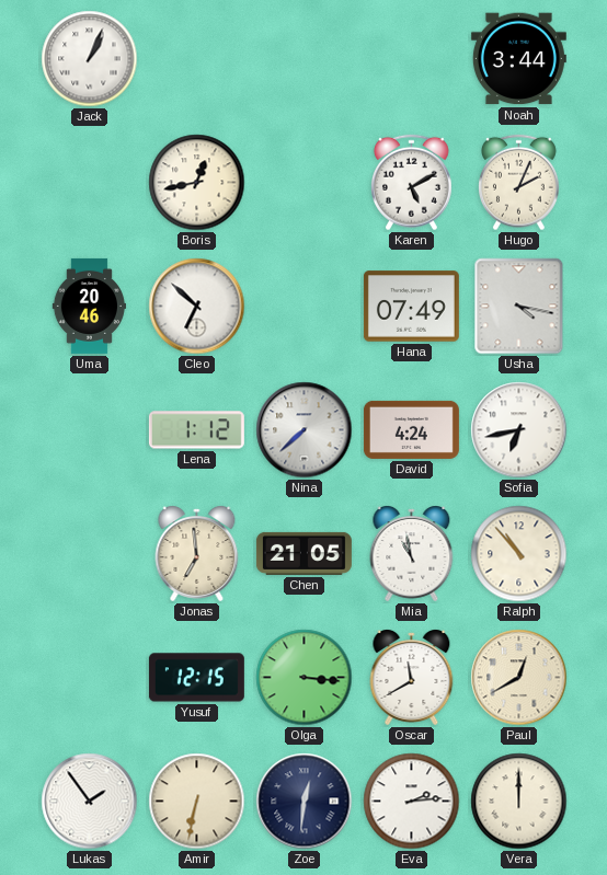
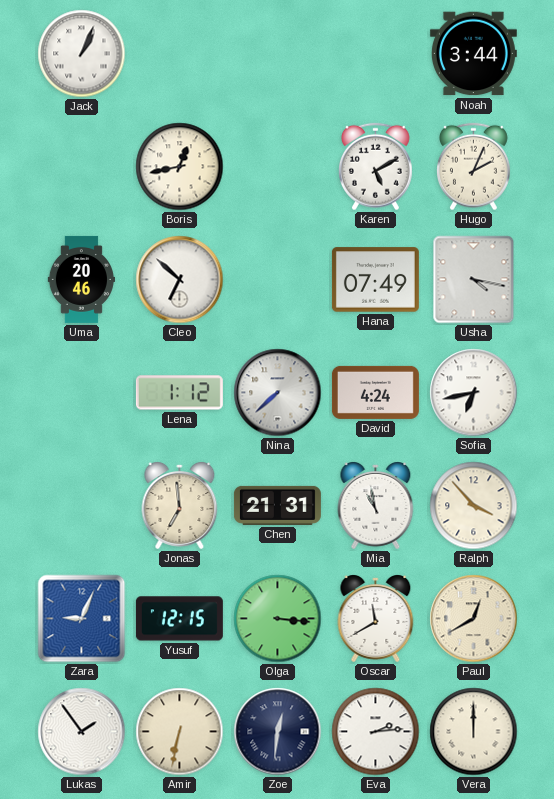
Chen: 21:05 -> 21:31 (277, 505)
Ralph: 10:53 -> 3:53 (474, 506)
Zara: none -> 9:04 (82, 619)
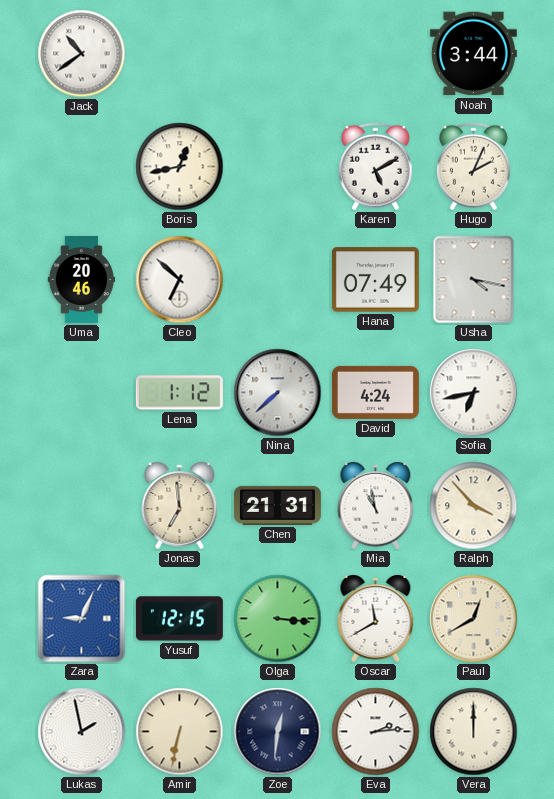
Jack: 1:04 -> 10:39 (82, 54)
Lukas: 1:54 -> 1:58 (82, 732)
